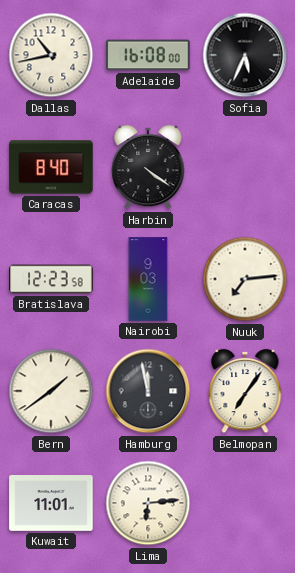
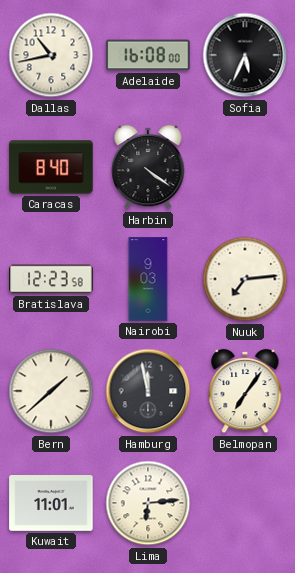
Bern: 1:39 -> 1:38 (51, 391)
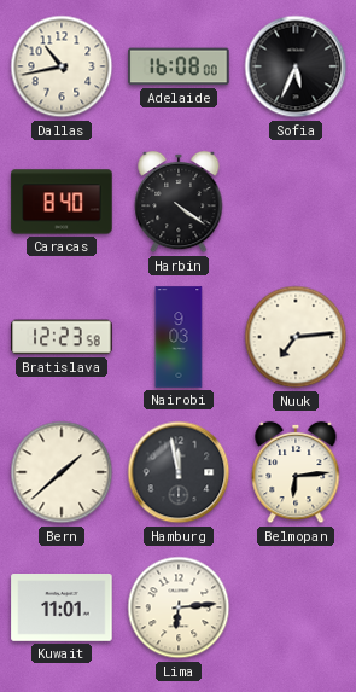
Belmopan: 7:06 -> 6:14 (296, 472)
